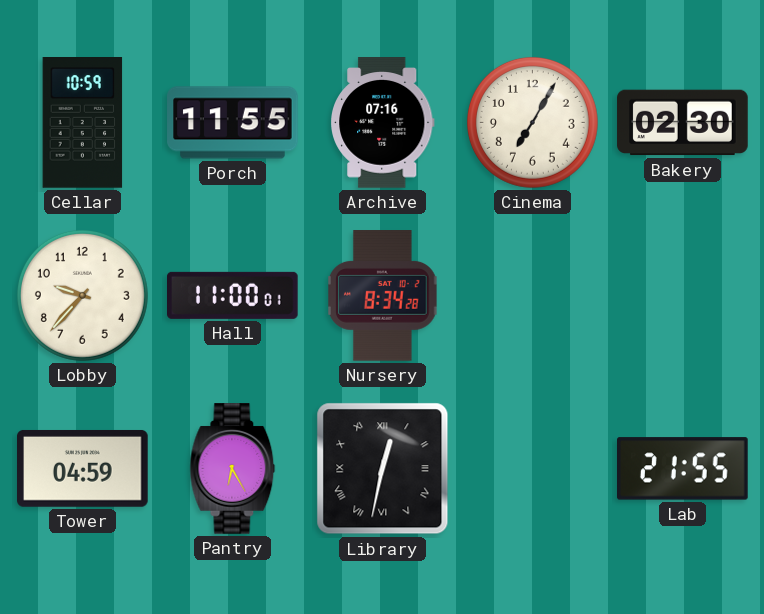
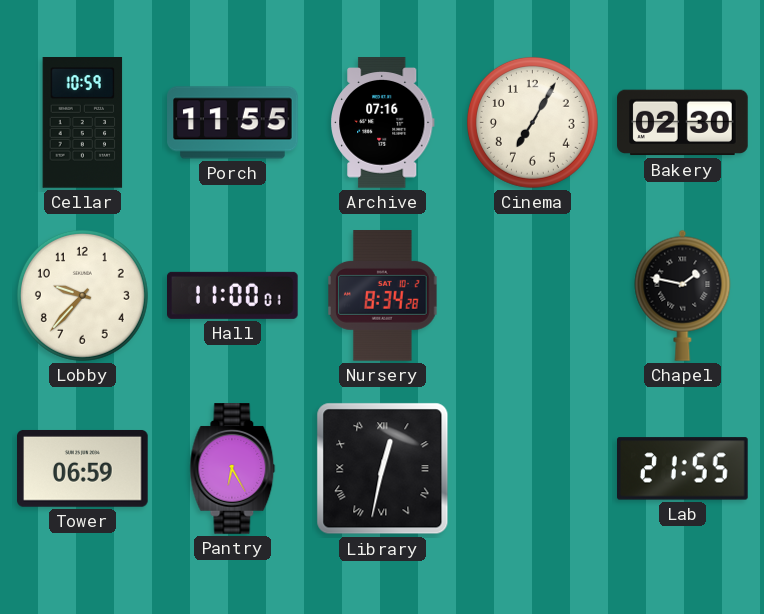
Chapel: none -> 1:47 (683, 295)
Tower: 04:59 -> 06:59 (83, 468)
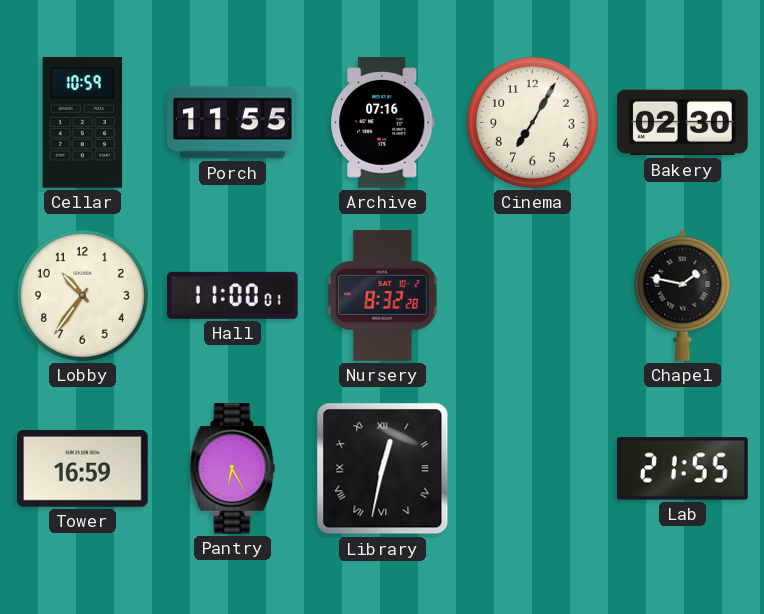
Lobby: 9:37 -> 10:36 (82, 295)
Nursery: 8:34 -> 8:32 (383, 296)
Tower: 06:59 -> 16:59 (83, 468)
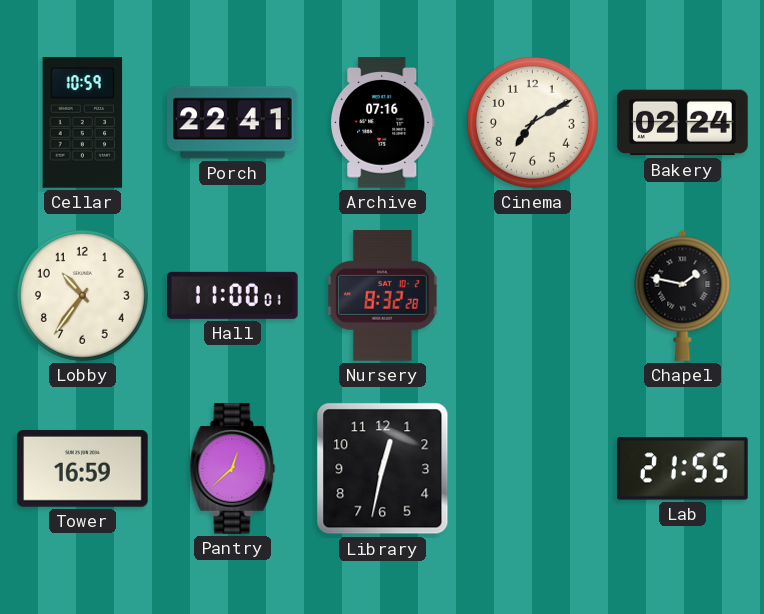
Porch: 11:55 -> 22:41 (233, 123)
Cinema: 7:05 -> 7:10 (532, 122)
Bakery: 02:30 -> 02:24 (683, 123)
Pantry: 6:25 -> 12:38 (233, 469)
Library numerals: Roman -> Arabic (383, 469)
